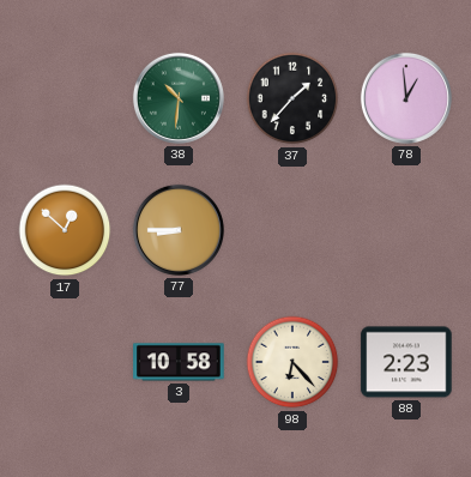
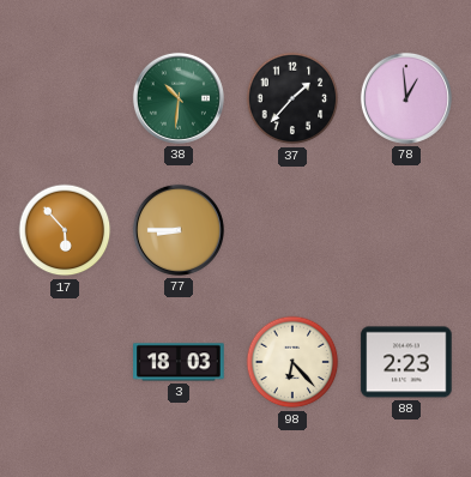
17: 12:52 -> 5:53 (65, 230)
3: 10:58 -> 18:03 (179, 362)
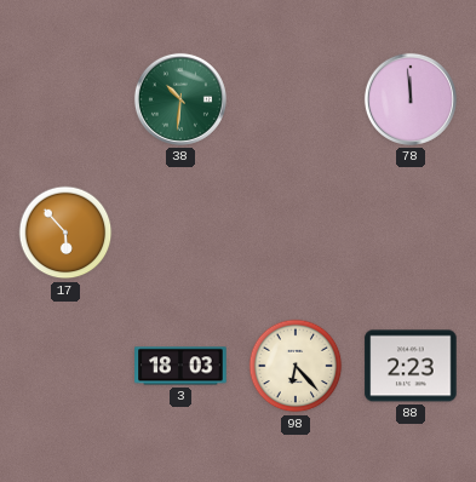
37: 1:37 -> none (292, 98)
78: 12:59 -> 11:59 (411, 99)
77: 8:45 -> none (179, 230)
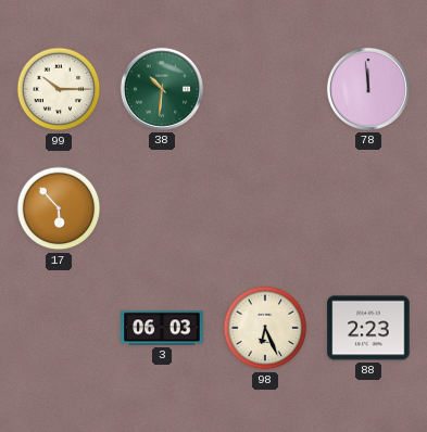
99: none -> 10:15 (59, 89)
3: 18:03 -> 06:03 (162, 328)
98: 6:23 -> 6:26 (265, 328)
